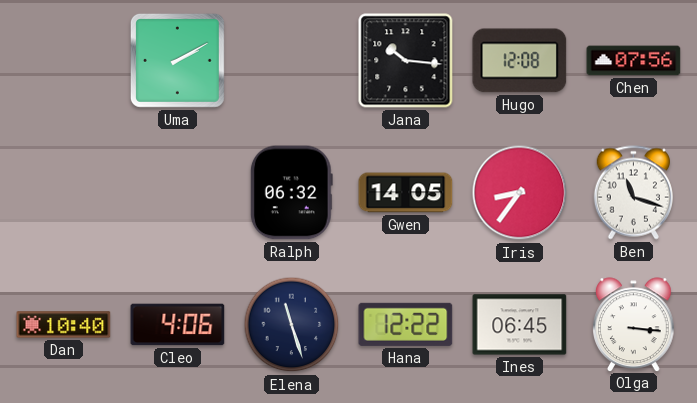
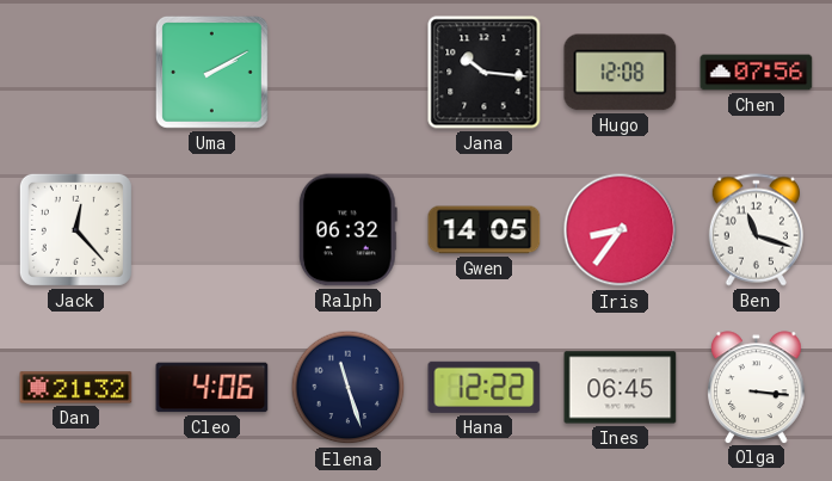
Jack: none -> 12:23 (75, 229)
Dan: 10:40 -> 21:32 (76, 388)
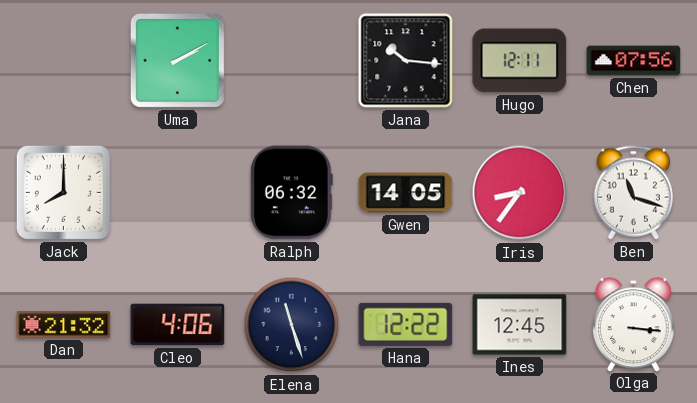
Hugo: 12:08 -> 12:11 (520, 61)
Jack: 12:23 -> 8:00 (63, 192)
Ines: 06:45 -> 12:45 (520, 325)
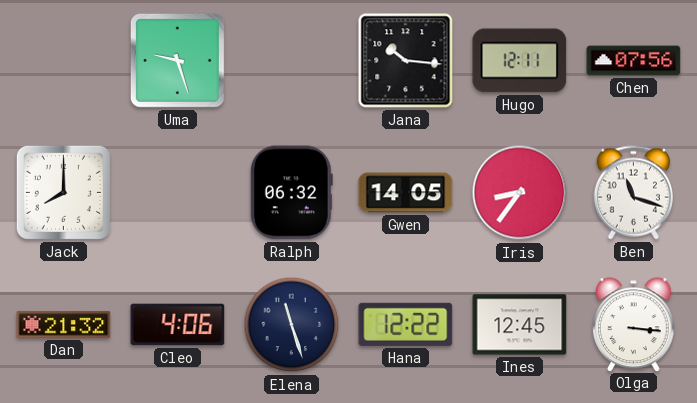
Uma: 2:10 -> 9:27 (177, 60)
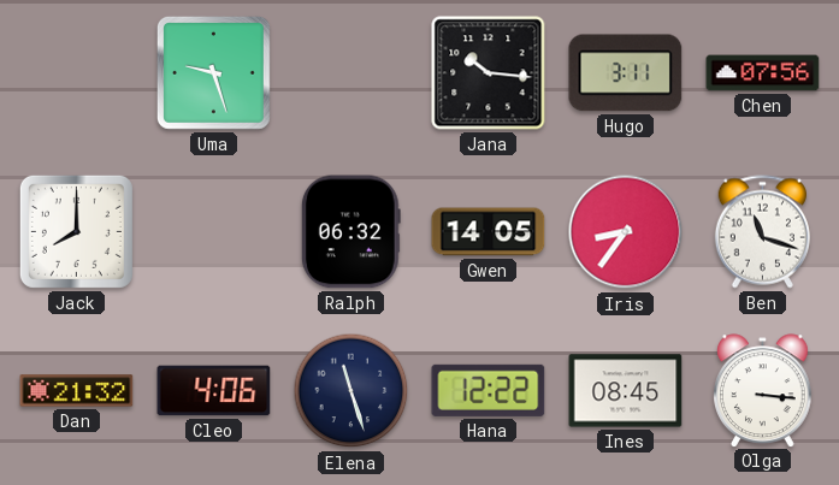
Hugo: 12:11 -> 3:11 (626, 73)
Ines: 12:45 -> 08:45 (626, 391)
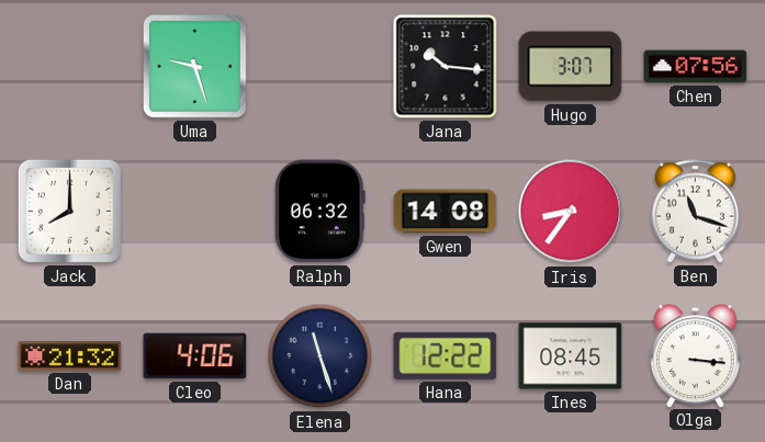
Hugo: 3:11 -> 3:07 (571, 67)
Gwen: 14:05 -> 14:08 (446, 212)
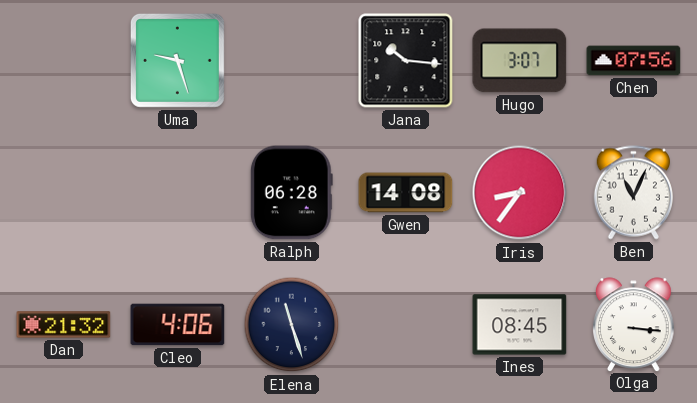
Jack: 8:00 -> none (69, 211)
Ralph: 06:32 -> 06:28 (291, 193)
Ben: 11:18 -> 11:04 (633, 193)
Hana: 12:22 -> none (446, 355)
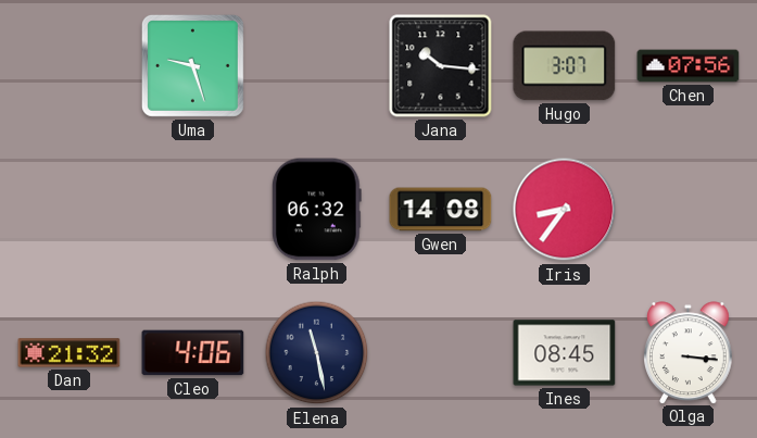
Ralph: 06:28 -> 06:32 (316, 210)
Ben: 11:04 -> none (633, 193)
Elena: 11:27 -> 11:28 (317, 353)
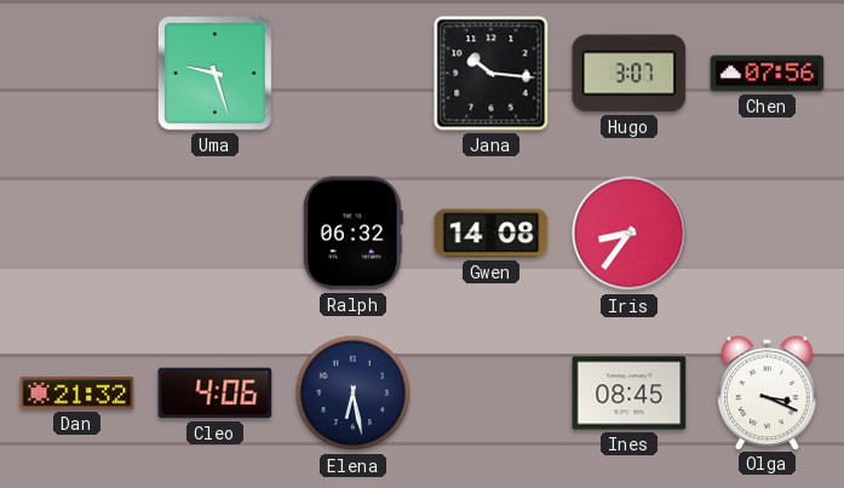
Elena: 11:28 -> 6:28 (354, 394)
Olga: 3:16 -> 3:19 (768, 392)
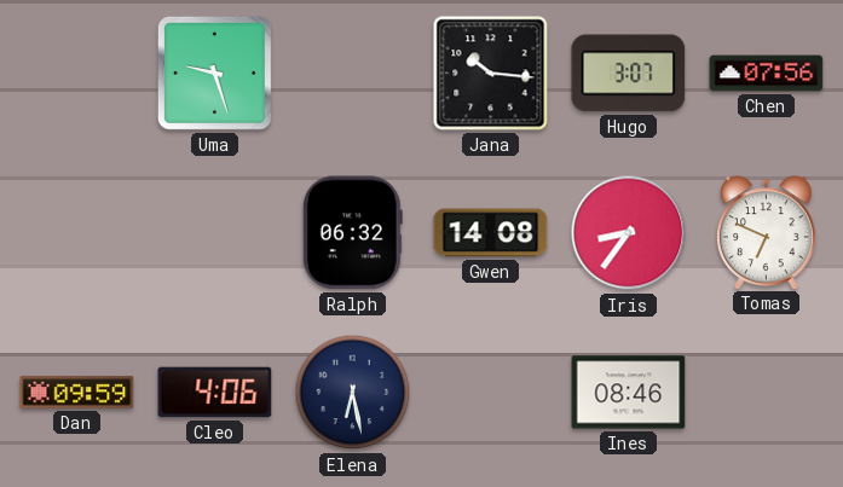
Tomas: none -> 6:49 (767, 232)
Dan: 21:32 -> 09:59 (77, 393)
Ines: 08:45 -> 08:46 (629, 393)
Olga: 3:19 -> none (768, 392)
